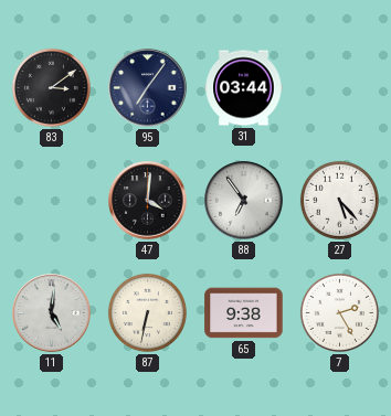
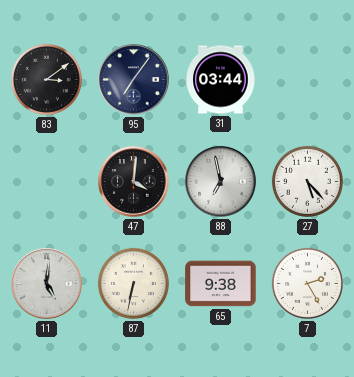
88: 6:54 -> 6:58 (221, 182)
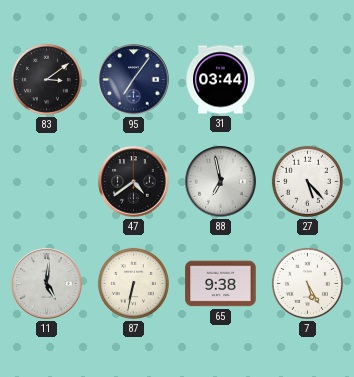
47: 4:01 -> 4:39 (134, 182)
7: 2:25 -> 5:25 (307, 283)
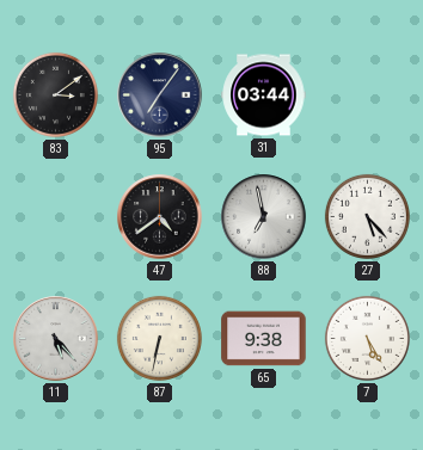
11: 5:01 -> 5:23 (56, 339)
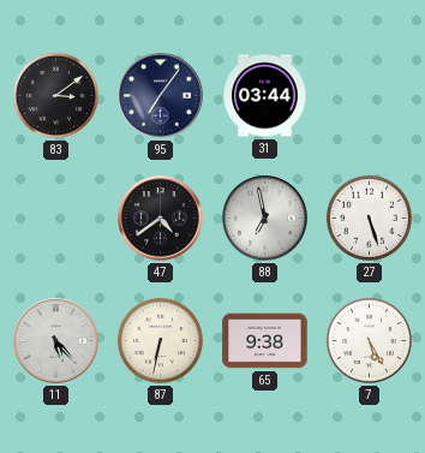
27: 5:23 -> 5:27 (369, 217)
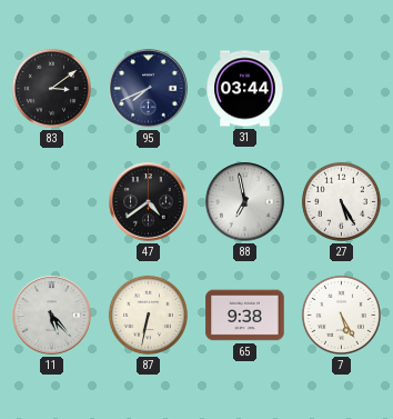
95: 7:06 -> 7:41 (149, 89)
27: 5:27 -> 5:25 (341, 201)
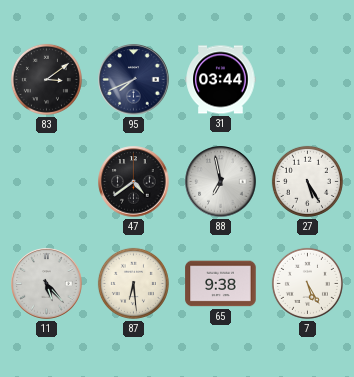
87: 6:32 -> 6:29 (133, 283)
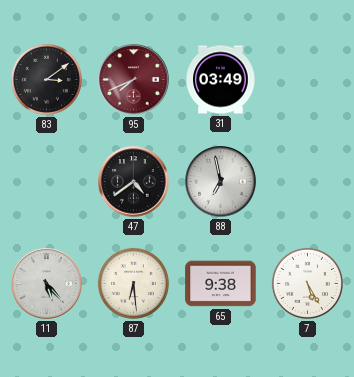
95 dial: navy -> burgundy (134, 80)
31: 03:44 -> 03:49 (221, 80)
27: 5:25 -> none (307, 181)
